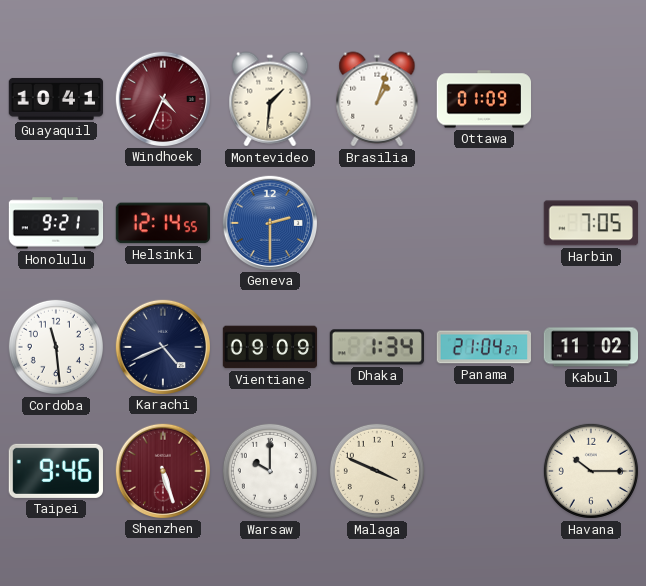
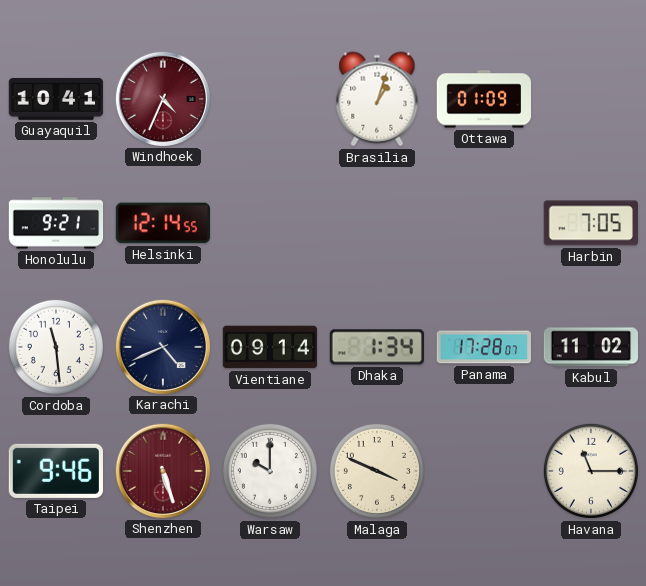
Montevideo: 1:31 -> none (270, 99)
Geneva: 2:30 -> none (269, 222)
Vientiane: 09:09 -> 09:14 (270, 347)
Panama: 21:04 -> 17:28 (484, 347)
Havana: 10:15 -> 11:15 (591, 471)
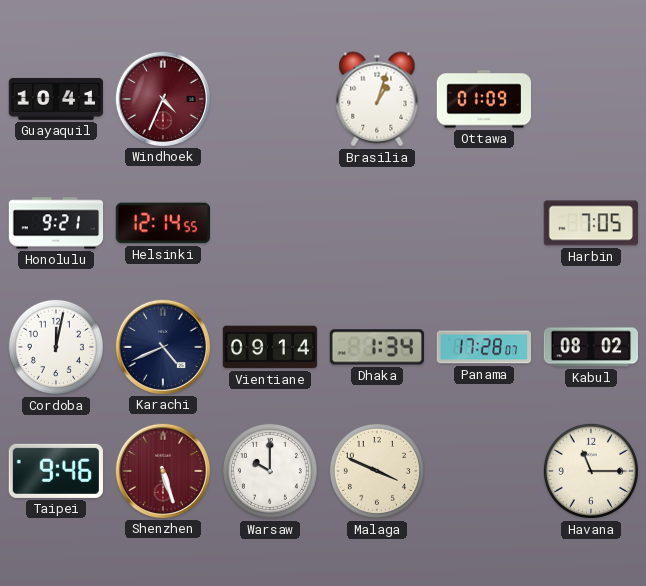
Cordoba: 11:29 -> 12:02 (56, 347)
Kabul: 11:02 -> 08:02 (590, 347)
